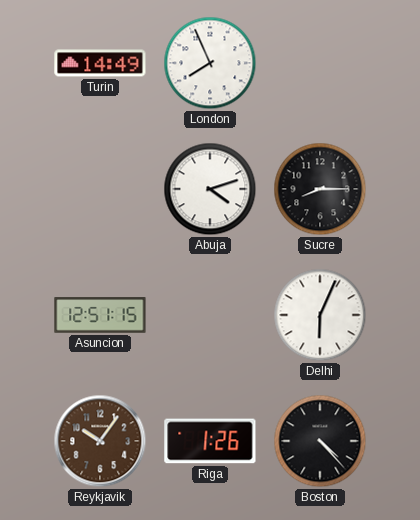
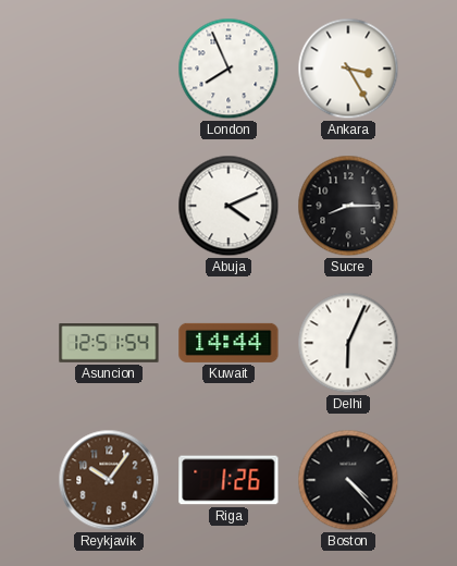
Turin: 14:49 -> none (100, 63)
Ankara: none -> 3:25 (348, 69)
Abuja: 4:12 -> 4:11 (228, 206)
Asuncion: 12:51:15 -> 12:51:54 (109, 343)
Kuwait: none -> 14:44 (228, 343)
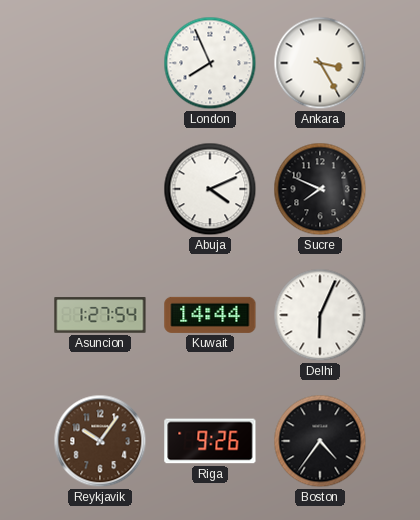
Sucre: 8:15 -> 7:49 (320, 189)
Asuncion: 12:51 -> 1:27 (100, 315)
Riga: 1:26 -> 9:26 (210, 441)
Boston: 4:23 -> 4:36 (320, 441)
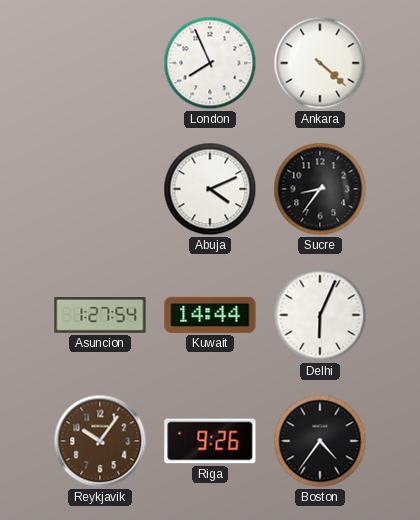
Ankara: 3:25 -> 4:22 (320, 63)
Sucre: 7:49 -> 8:36 (320, 189)
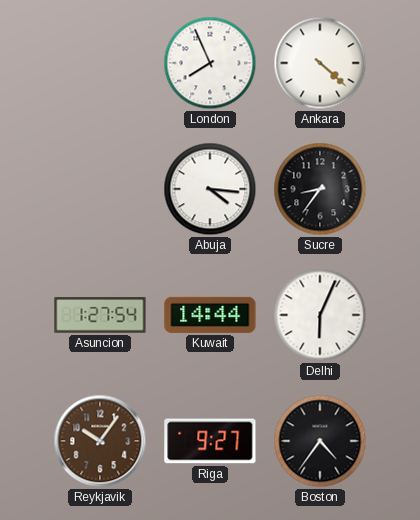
Abuja: 4:11 -> 4:16 (210, 189)
Riga: 9:26 -> 9:27 (210, 441)
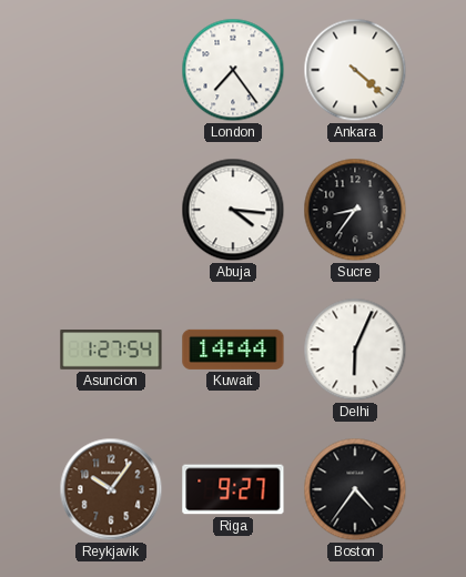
London: 7:56 -> 7:24 (233, 70)
